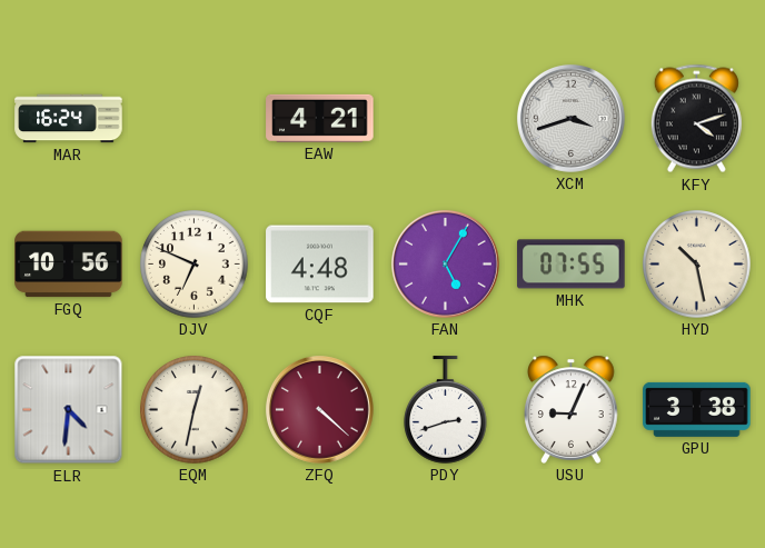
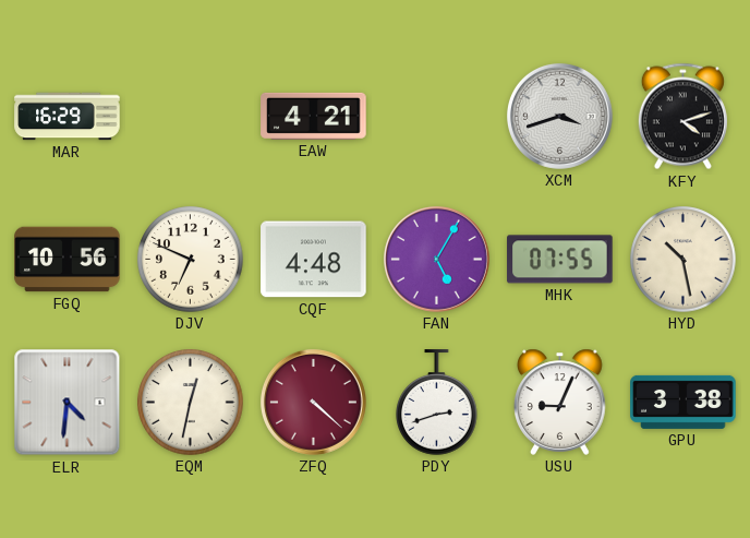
MAR: 16:24 -> 16:29 (68, 117)
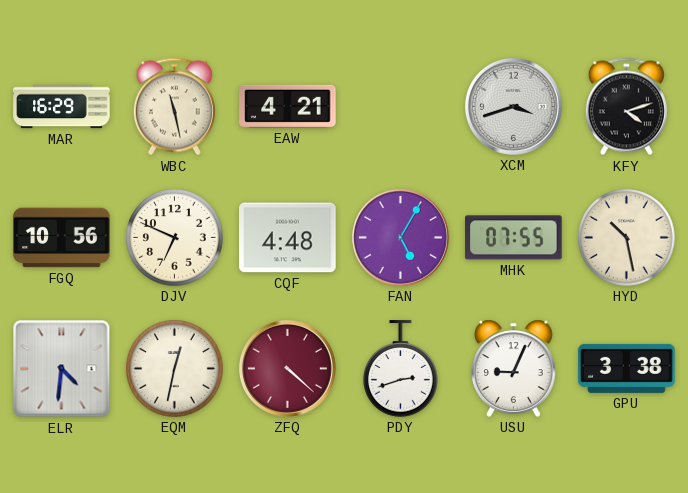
WBC: none -> 11:28 (174, 107)
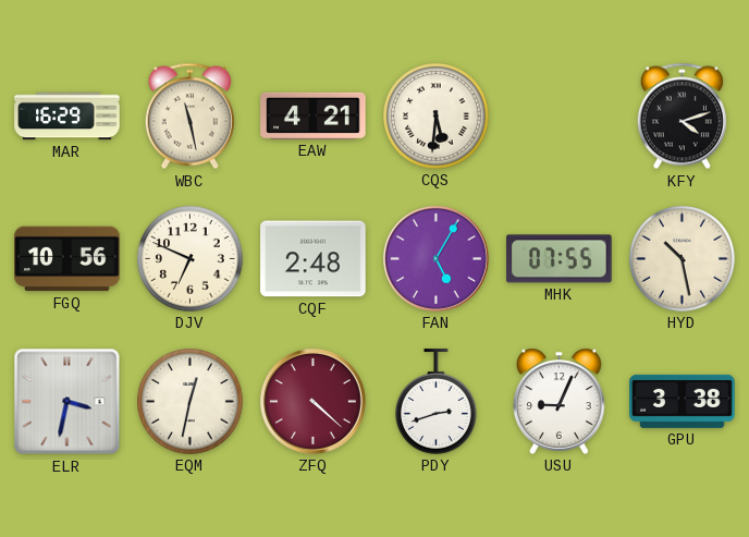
CQS: none -> 5:31 (437, 117)
XCM: 3:42 -> none (513, 106)
CQF: 4:48 -> 2:48 (314, 259)
ELR: 4:31 -> 3:32 (67, 402)
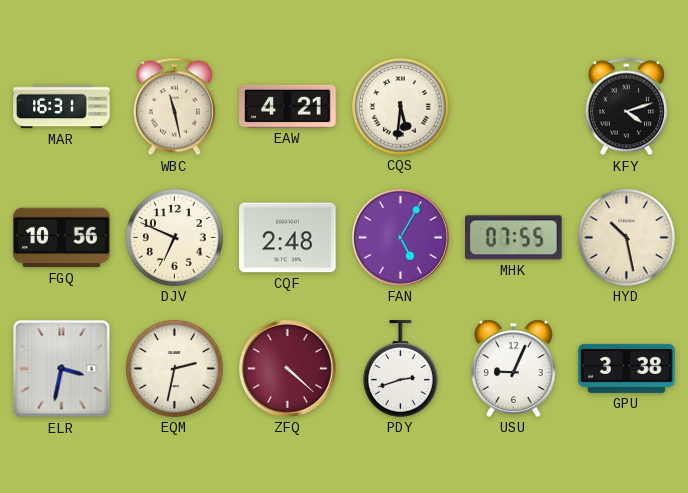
MAR: 16:29 -> 16:31 (62, 107)
EQM: 12:32 -> 2:32 (175, 369)
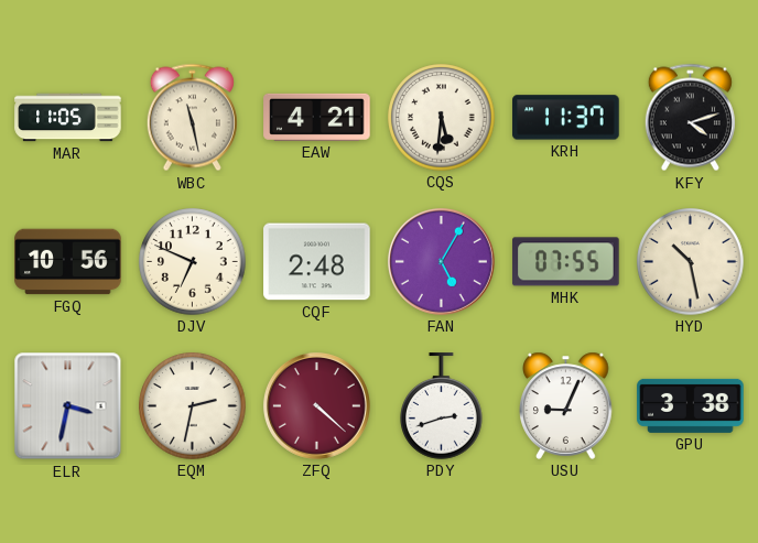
MAR: 16:31 -> 11:05 (68, 118)
KRH: none -> 11:37 (566, 118)
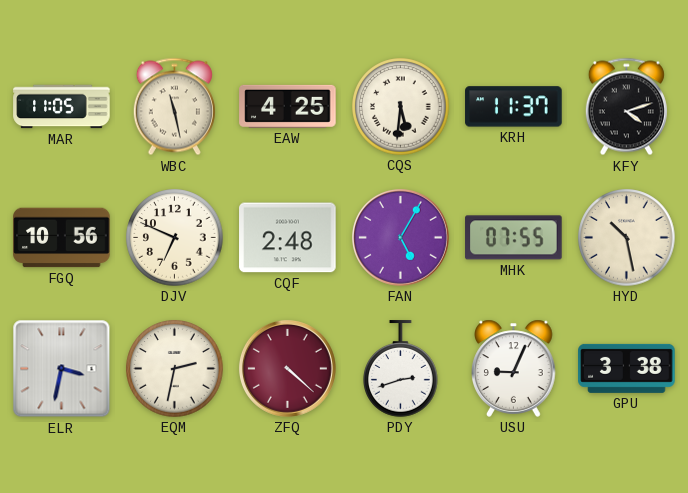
EAW: 4:21 -> 4:25 (288, 106)
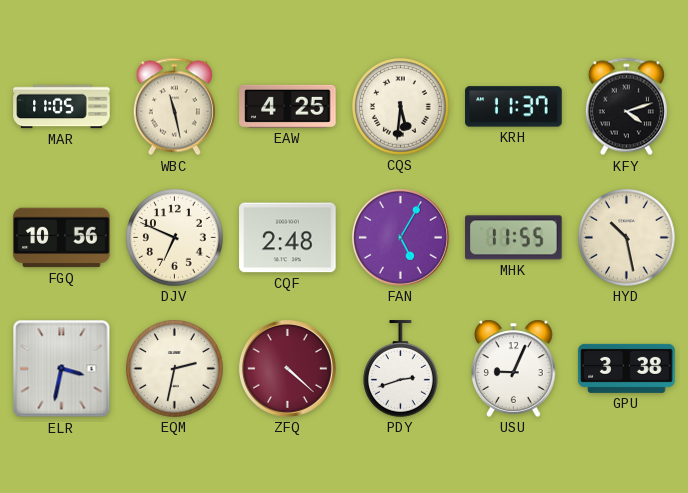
MHK: 07:55 -> 11:55 (514, 238)
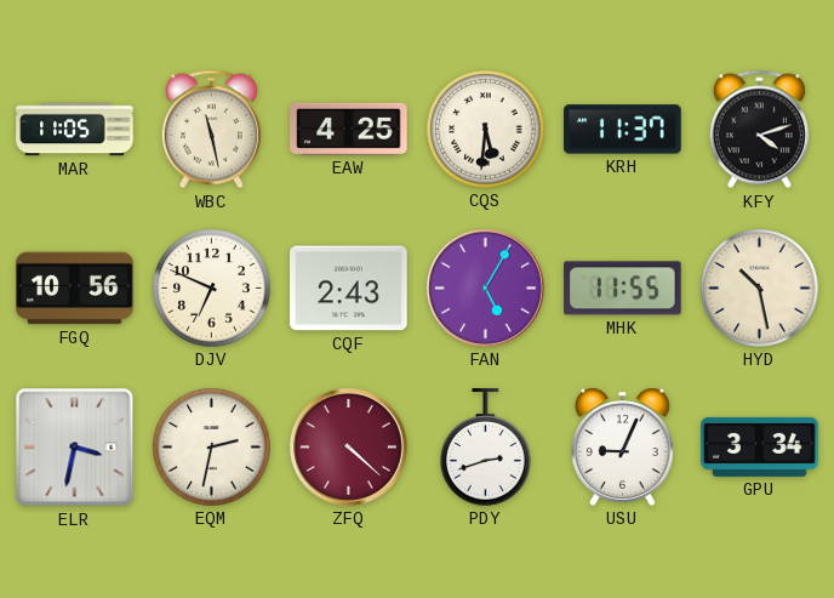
CQF: 2:48 -> 2:43 (349, 289)
GPU: 3:38 -> 3:34 (760, 446)
